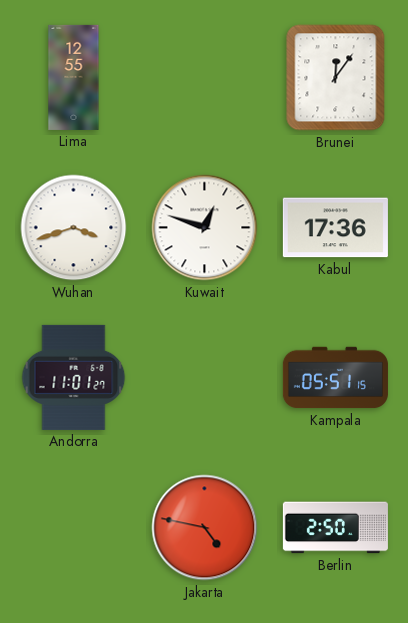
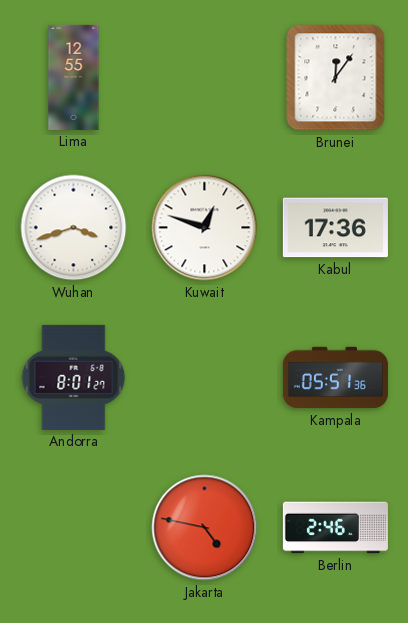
Andorra: 11:01 -> 8:01 (74, 377)
Kampala: 05:51:15 -> 05:51:36 (335, 378)
Berlin: 2:50 -> 2:46 (335, 528)
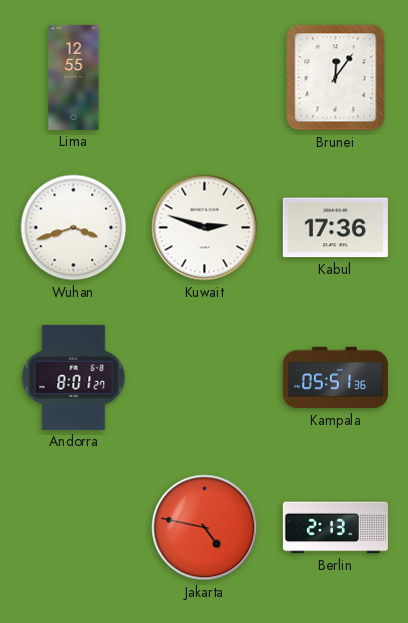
Kuwait: 12:48 -> 2:48 (205, 228)
Berlin: 2:46 -> 2:13 (335, 528)
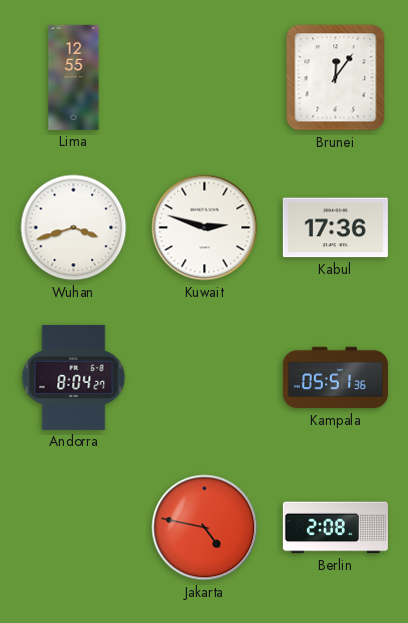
Andorra: 8:01 -> 8:04 (74, 377)
Berlin: 2:13 -> 2:08 (335, 528)
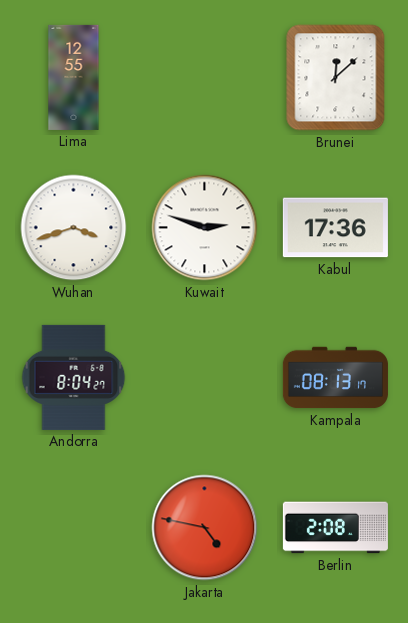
Brunei: 12:06 -> 12:08 (336, 78)
Kampala: 05:51 -> 08:13 (335, 378)
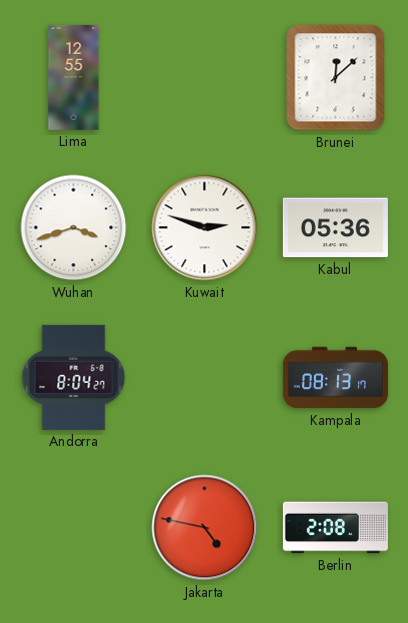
Kabul: 17:36 -> 05:36 (335, 228)
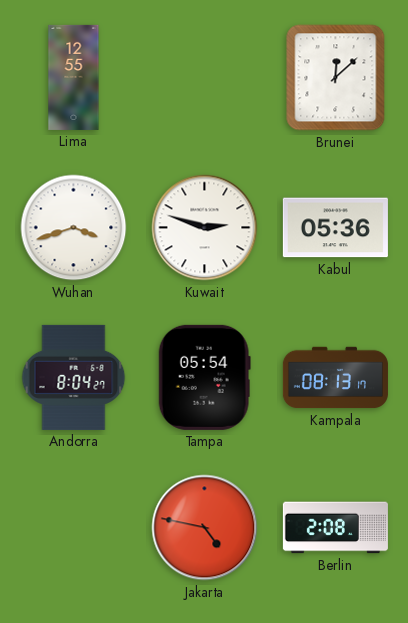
Tampa: none -> 05:54 (204, 377)
